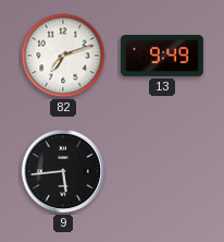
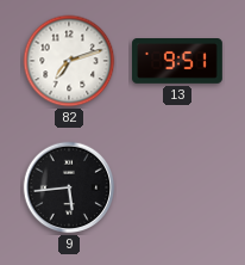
13: 9:49 -> 9:51 (178, 62)
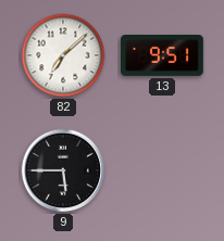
82: 7:12 -> 7:08 (63, 55)
9: 5:44 -> 5:45 (63, 170)
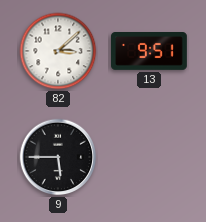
82: 7:08 -> 3:08 (58, 51)
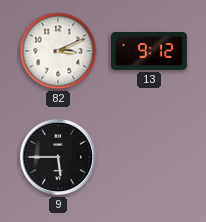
82: 3:08 -> 3:11 (58, 51)
13: 9:51 -> 9:12 (150, 52)
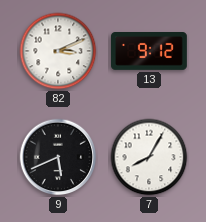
9: 5:45 -> 5:41 (58, 157)
7: none -> 8:05 (149, 157)
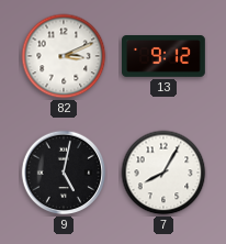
9: 5:41 -> 5:02 (64, 173)
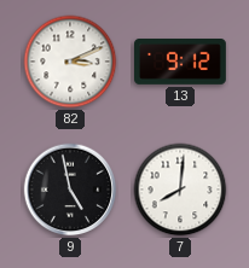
9: 5:02 -> 4:58 (70, 190)
7: 8:05 -> 8:01 (180, 190)
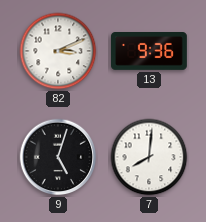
13: 9:12 -> 9:36 (150, 52)
9: 4:58 -> 5:03 (58, 157)
